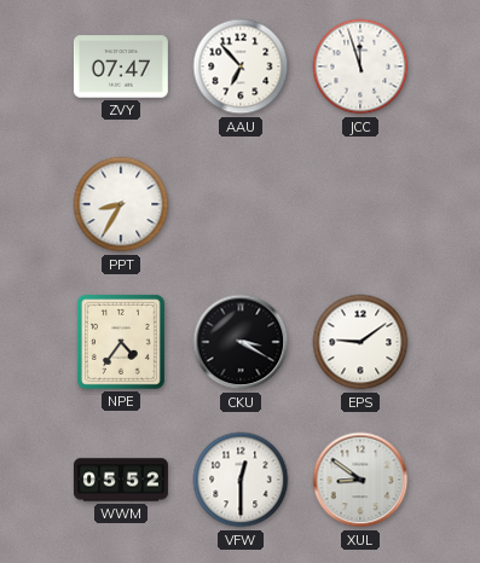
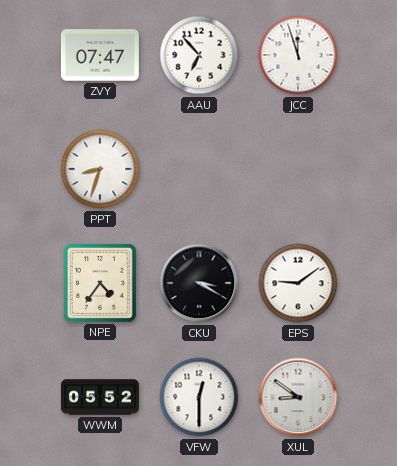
PPT: 8:35 -> 8:33 (100, 169)
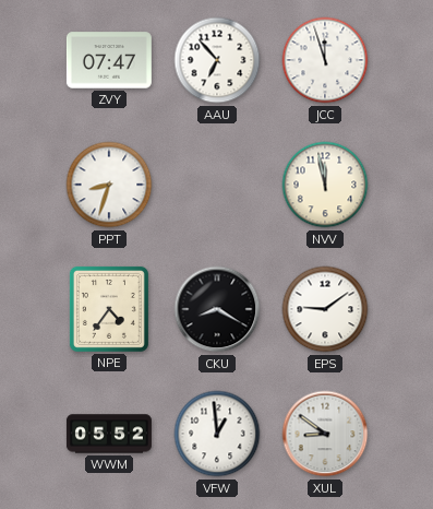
NVV: none -> 11:58 (325, 185)
CKU: 3:20 -> 8:20 (217, 309)
VFW: 12:30 -> 12:59 (217, 434)
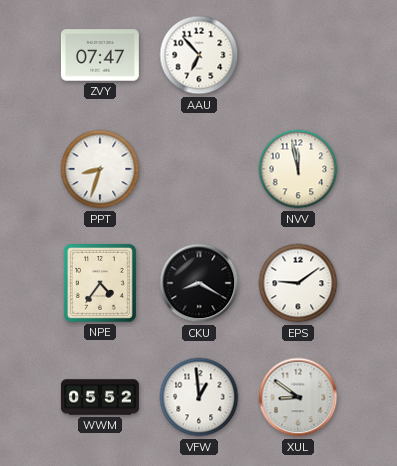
JCC: 11:57 -> none (325, 60)
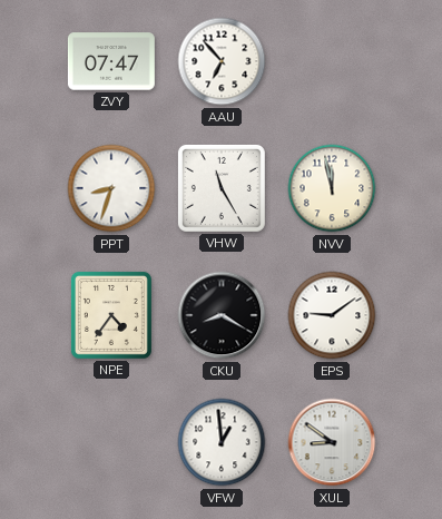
VHW: none -> 11:25 (222, 188)
WWM: 05:52 -> none (100, 397)
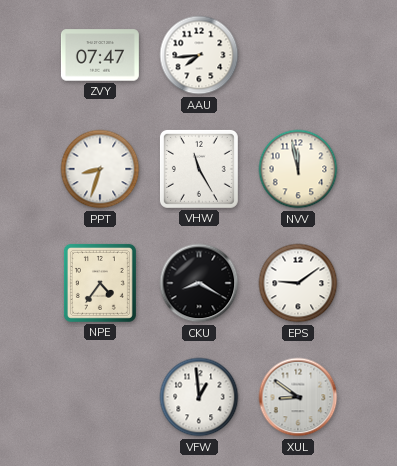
AAU: 6:53 -> 7:44 (199, 55)
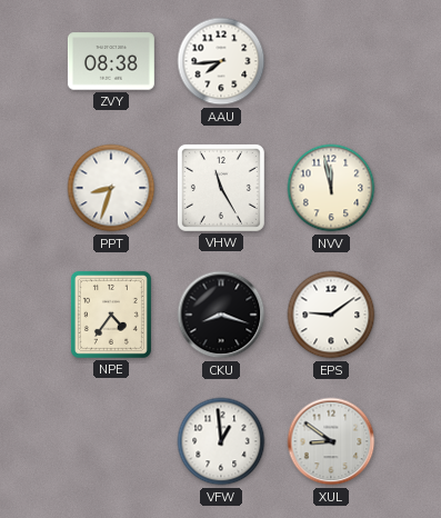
ZVY: 07:47 -> 08:38 (111, 61)
CKU: 8:20 -> 8:18 (221, 315)
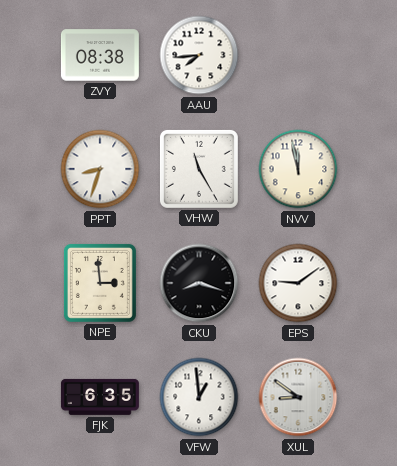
NPE: 4:36 -> 2:59 (100, 283)
FJK: none -> 6:35 (100, 397)
